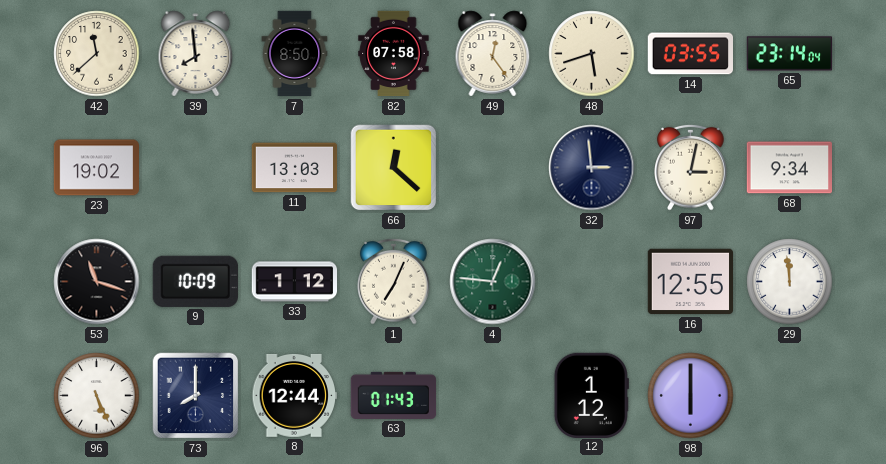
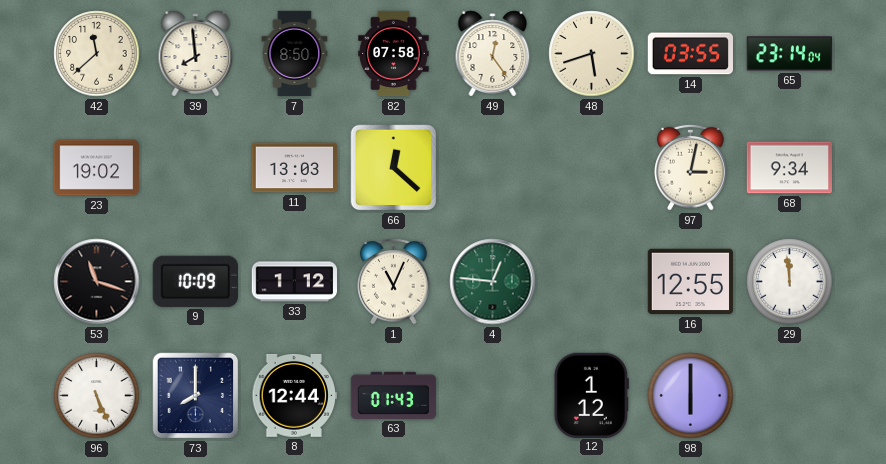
32: 2:59 -> none (592, 168)
1: 7:04 -> 11:04 (394, 281)
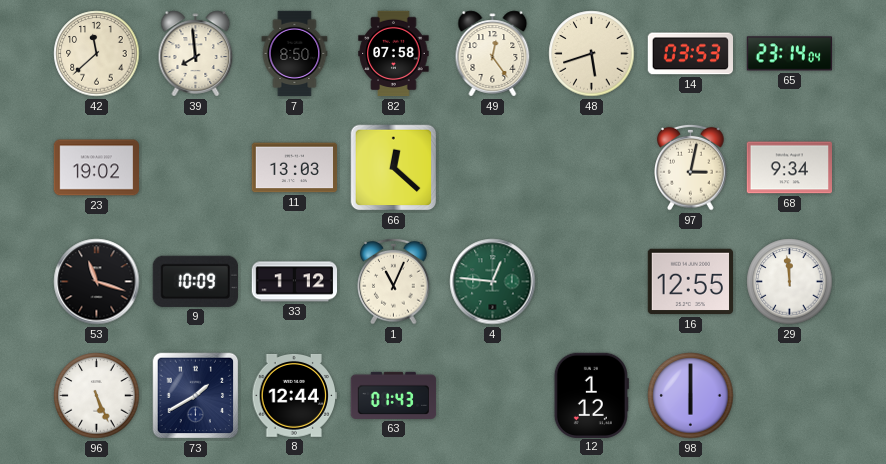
14: 03:55 -> 03:53 (690, 54)
73: 8:00 -> 1:40 (196, 396)
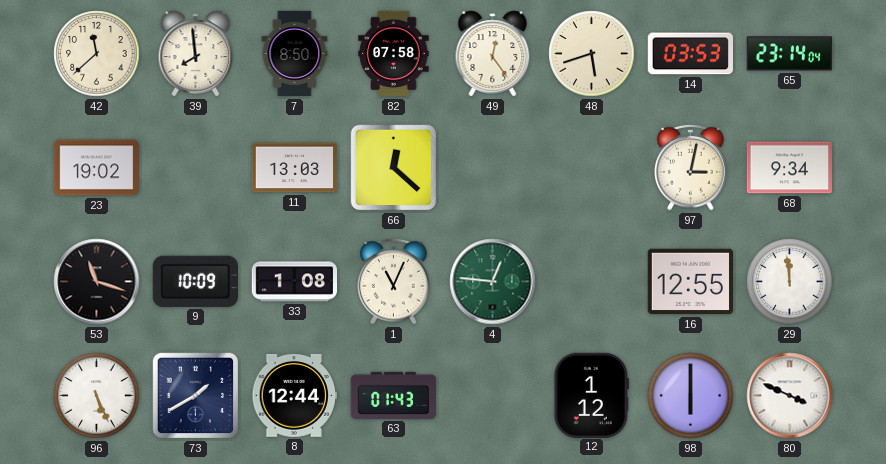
33: 1:12 -> 1:08 (295, 282)
80: none -> 3:49 (790, 396)
